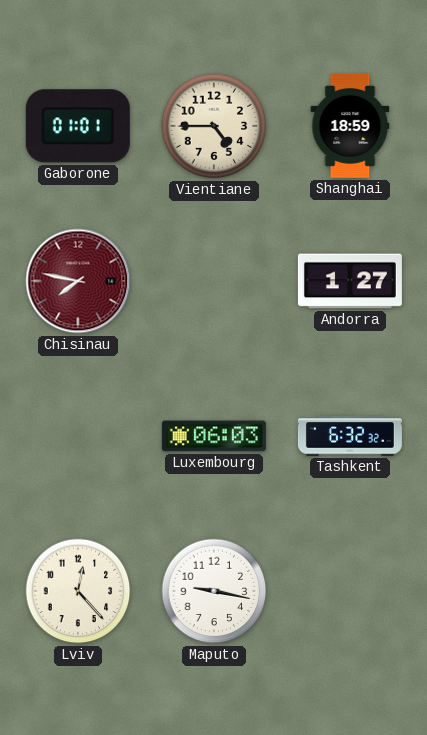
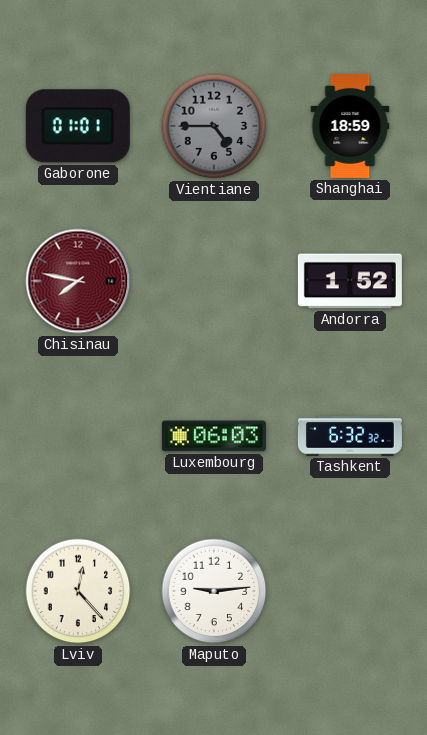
Vientiane dial: cream -> grey (214, 126)
Andorra: 1:27 -> 1:52 (350, 281)
Maputo: 9:17 -> 9:14 (214, 591)
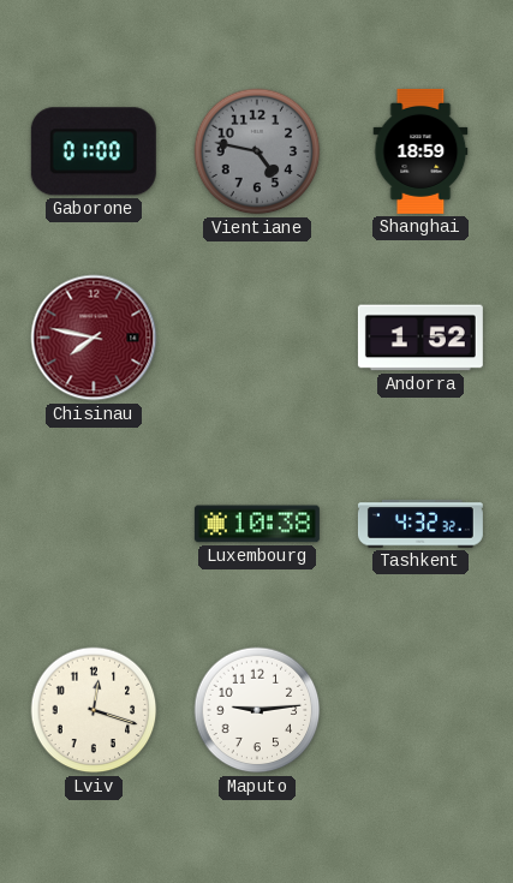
Gaborone: 01:01 -> 01:00 (94, 151)
Vientiane: 4:45 -> 4:47 (257, 151)
Luxembourg: 06:03 -> 10:38 (257, 524)
Tashkent: 6:32 -> 4:32 (420, 524)
Lviv: 12:23 -> 12:18 (94, 710)
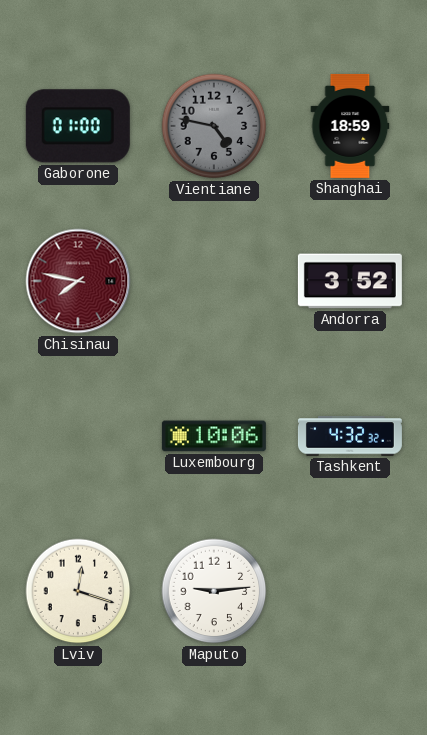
Andorra: 1:52 -> 3:52 (350, 281)
Luxembourg: 10:38 -> 10:06 (214, 436)
